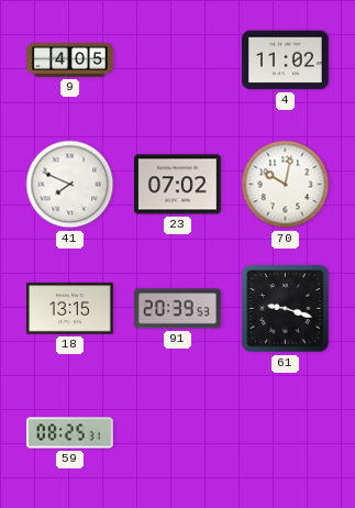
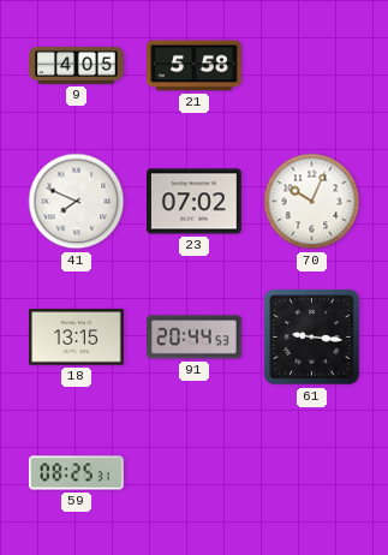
21: none -> 5:58 (195, 66)
4: 11:02 -> none (286, 60)
70: 10:02 -> 10:04 (312, 202)
91: 20:39 -> 20:44 (195, 338)
61: 9:18 -> 9:16 (312, 338)
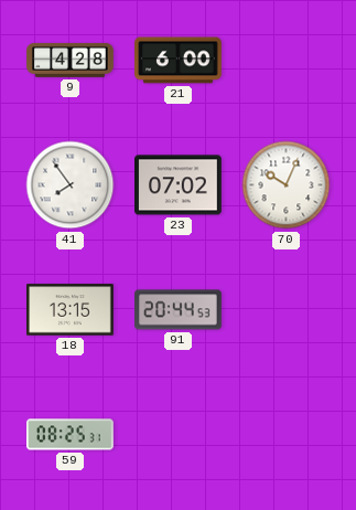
9: 4:05 -> 4:28 (71, 60)
21: 5:58 -> 6:00 (179, 61)
41: 7:49 -> 7:54 (71, 185)
61: 9:16 -> none (312, 338)
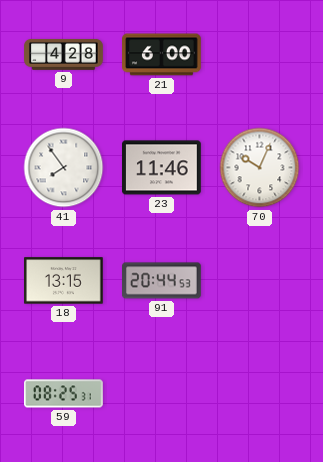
23: 07:02 -> 11:46 (162, 168)
